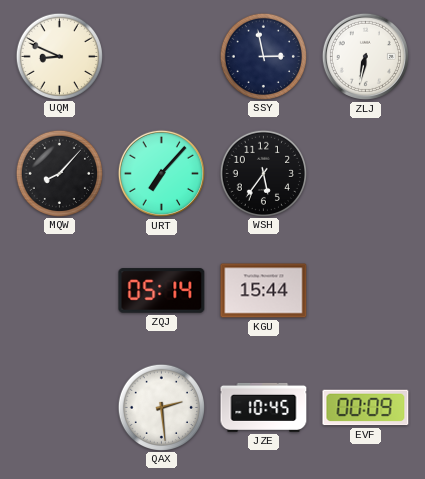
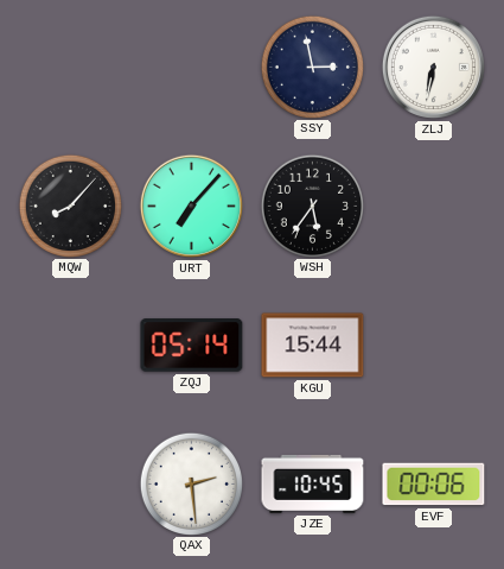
UQM: 8:49 -> none (59, 56)
EVF: 00:09 -> 00:06 (434, 485)
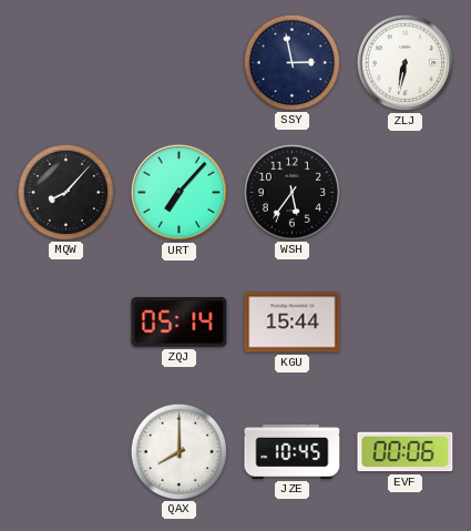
QAX: 2:29 -> 8:00 (178, 451)
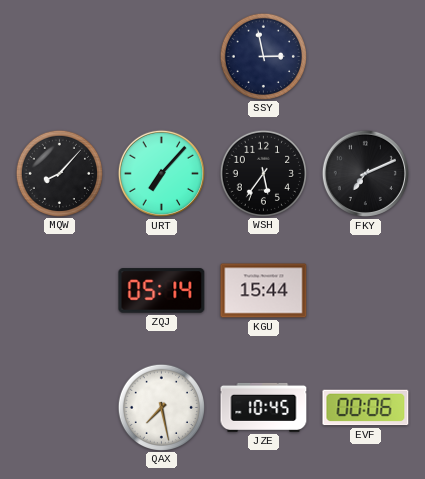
ZLJ: 6:32 -> none (405, 62)
FKY: none -> 7:11 (365, 173)
QAX: 8:00 -> 7:28 (161, 407)
